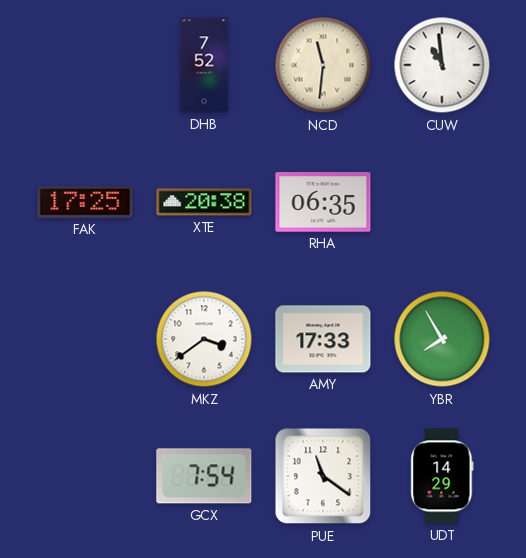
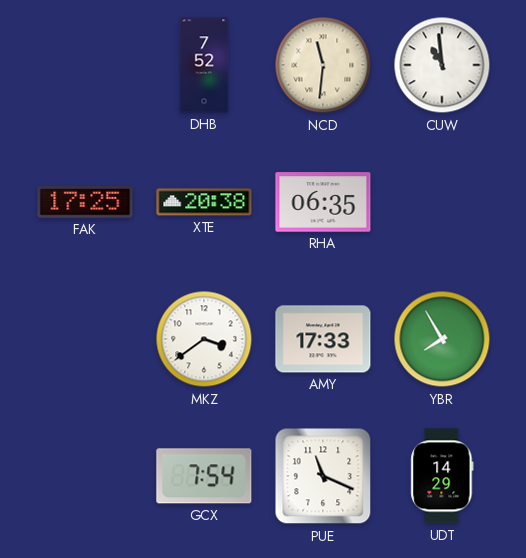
PUE: 11:21 -> 11:19 (323, 476)
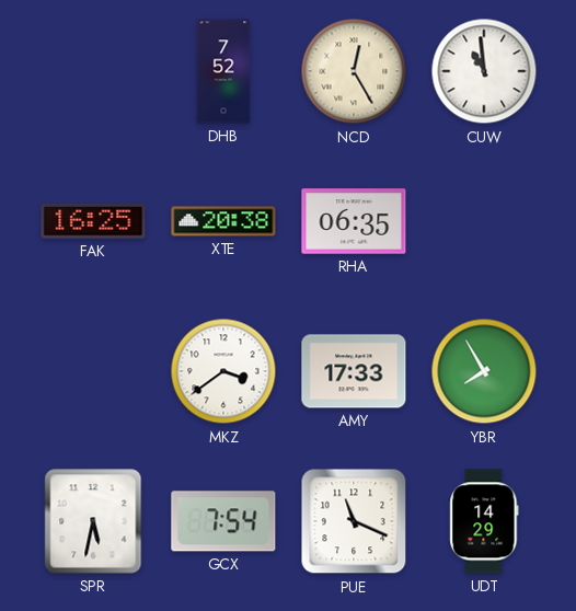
NCD: 11:31 -> 12:25 (354, 71)
FAK: 17:25 -> 16:25 (93, 221)
SPR: none -> 5:32 (93, 521)
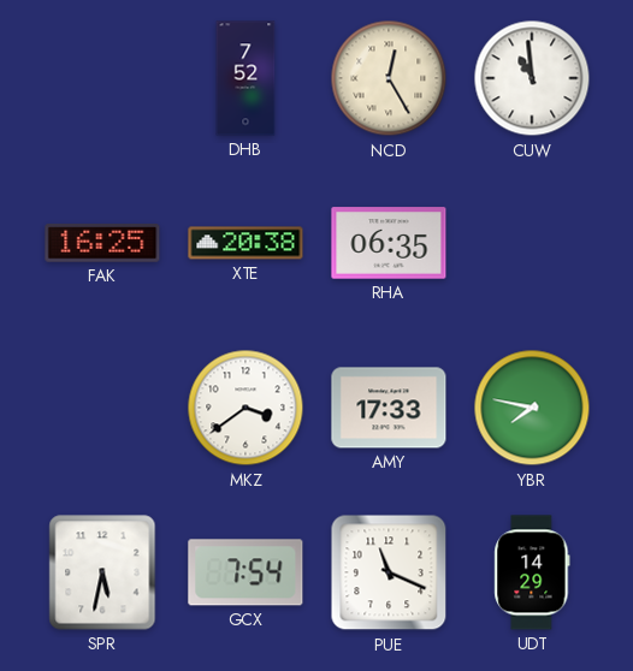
YBR: 7:55 -> 7:47 (532, 408)
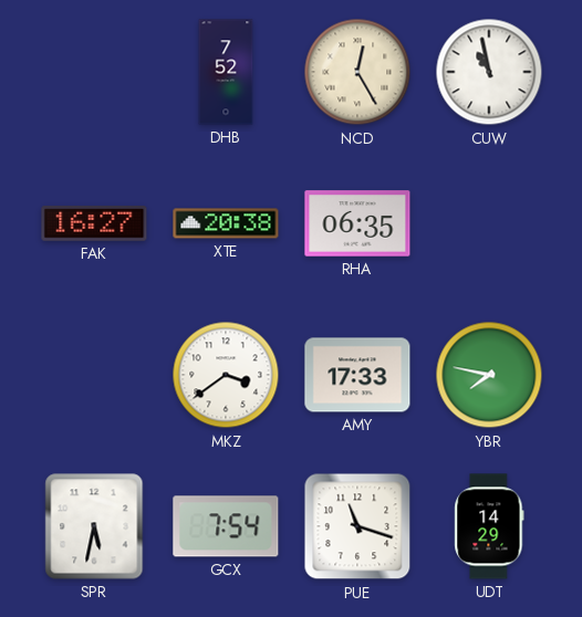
CUW: 10:59 -> 10:58 (489, 72)
FAK: 16:25 -> 16:27 (94, 223)
PUE: 11:19 -> 11:18 (357, 526)
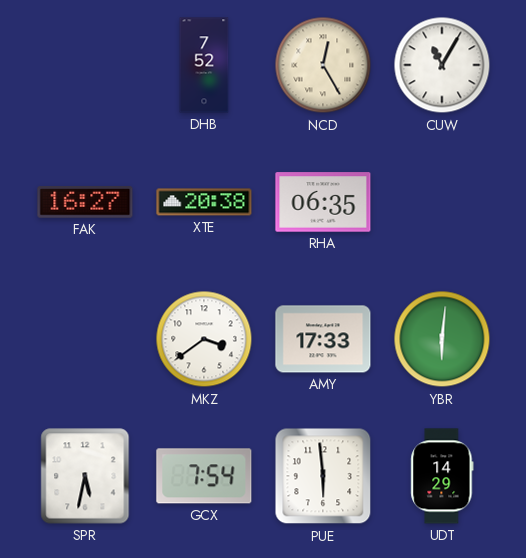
CUW: 10:58 -> 11:05 (442, 65)
YBR: 7:47 -> 6:01 (442, 339)
PUE: 11:18 -> 5:59 (323, 476)
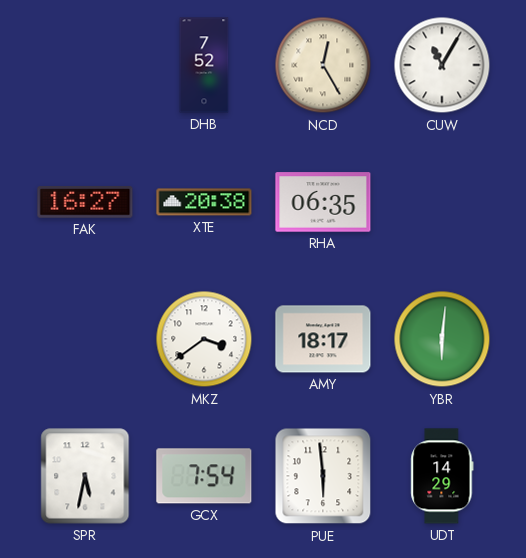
AMY: 17:33 -> 18:17 (323, 339)
